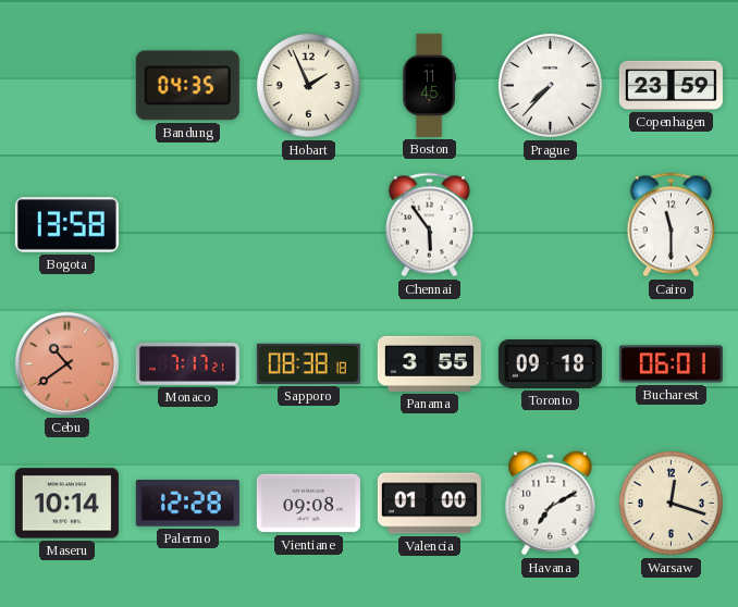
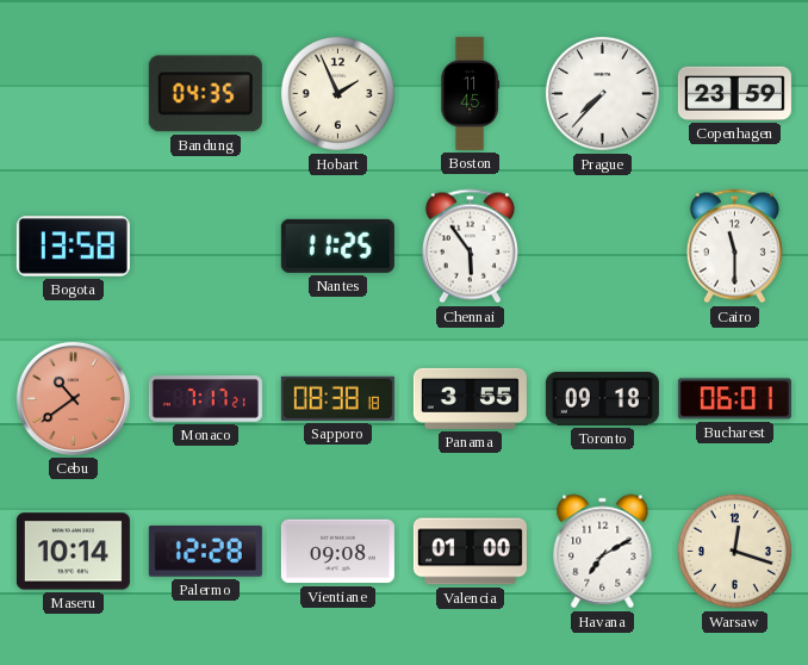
Nantes: none -> 11:25 (337, 246)
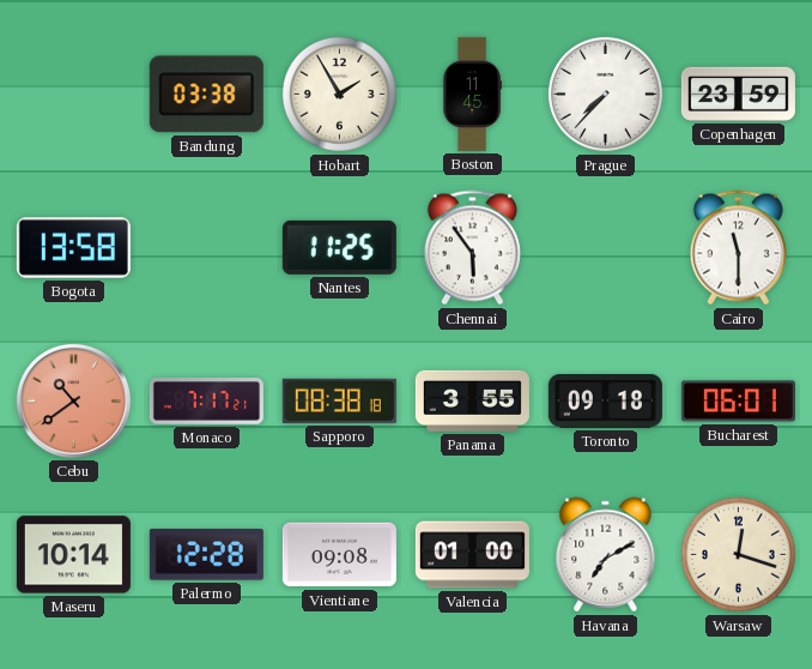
Bandung: 04:35 -> 03:38 (206, 95)
Hobart: 1:56 -> 1:55 (339, 94)
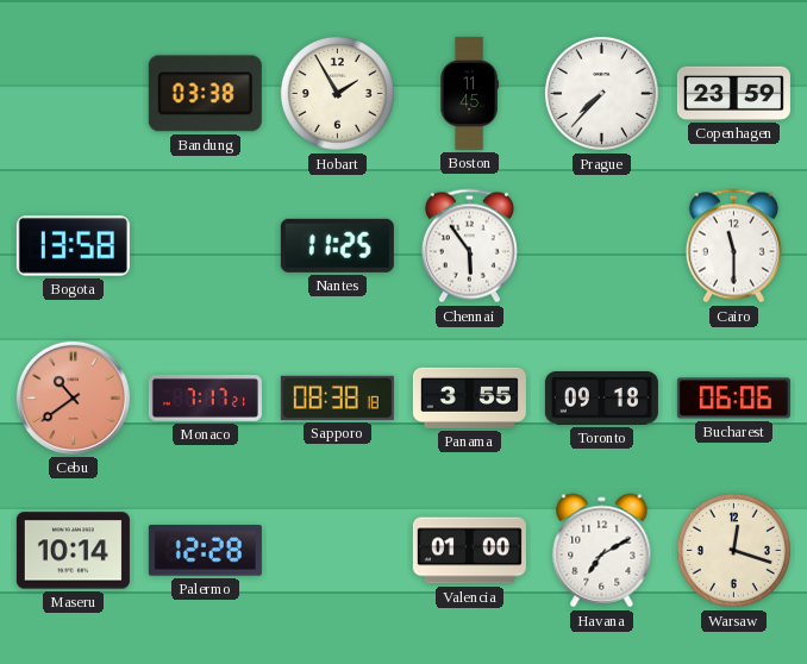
Bucharest: 06:01 -> 06:06 (733, 399)
Vientiane: 09:08 -> none (339, 555)
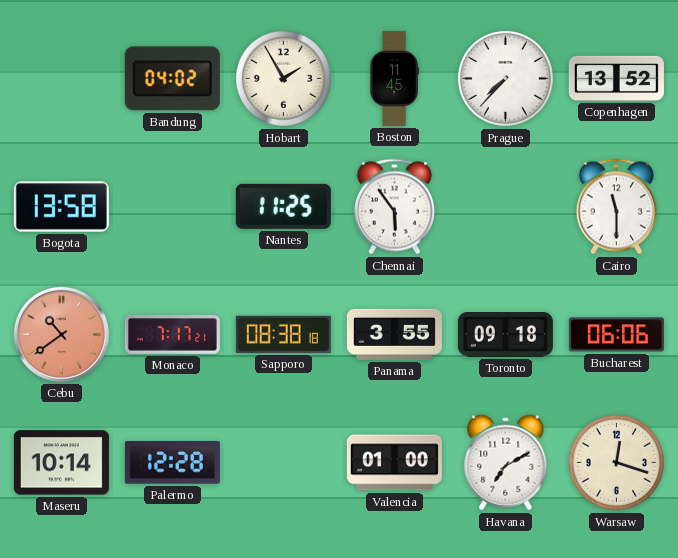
Bandung: 03:38 -> 04:02 (172, 79)
Copenhagen: 23:59 -> 13:52 (616, 78)
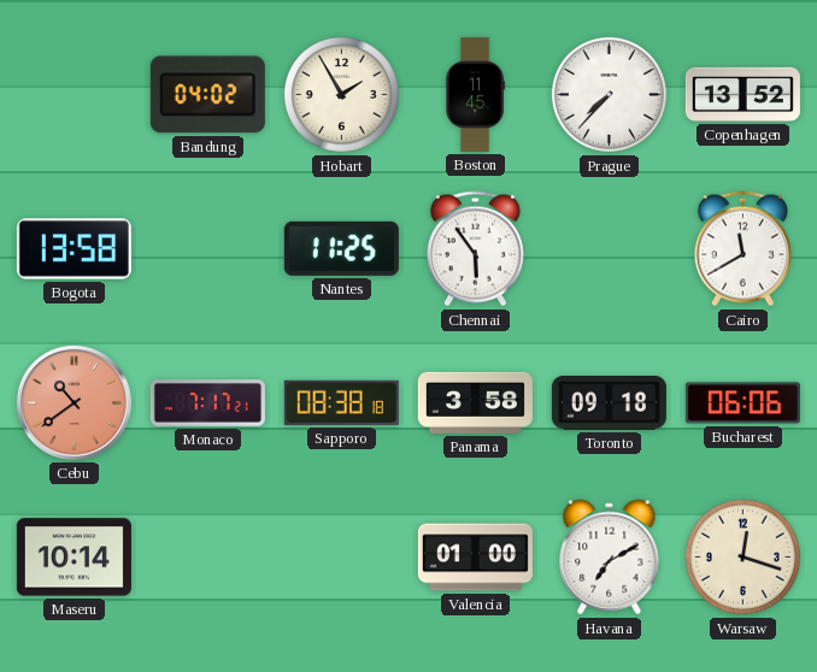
Cairo: 11:30 -> 11:40 (742, 249)
Panama: 3:55 -> 3:58 (475, 402)
Palermo: 12:28 -> none (172, 463)
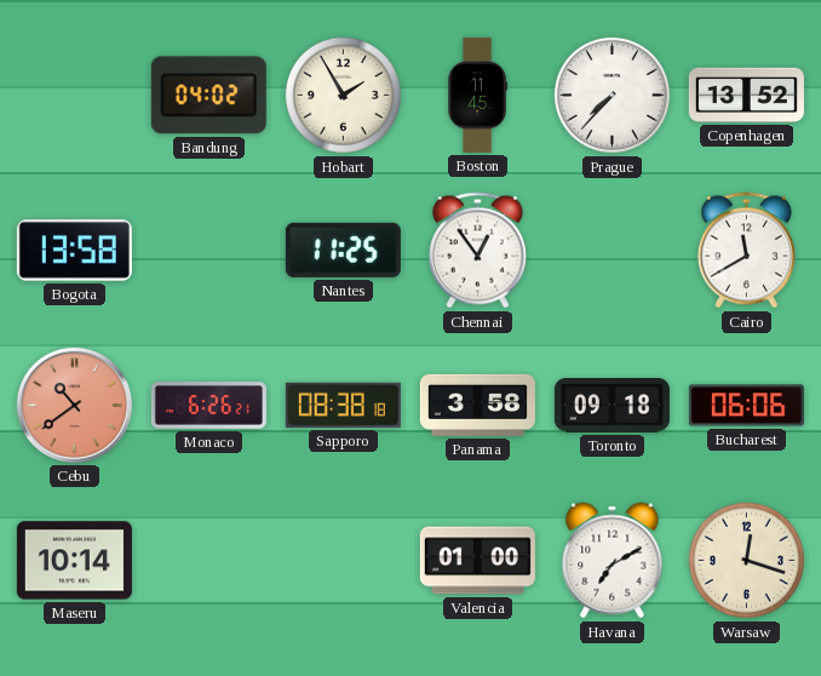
Chennai: 5:54 -> 12:54 (477, 251)
Monaco: 7:17 -> 6:26 (208, 406)
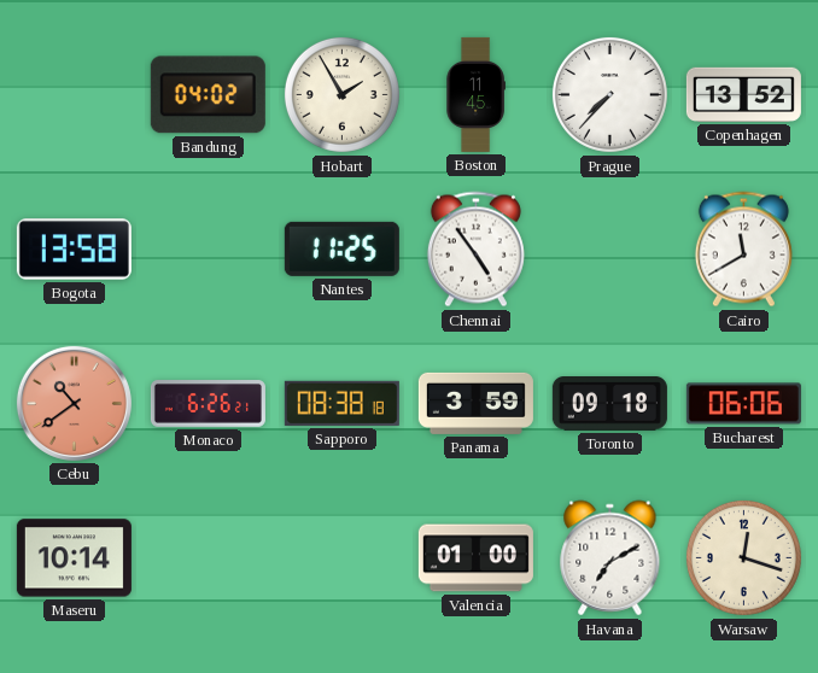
Chennai: 12:54 -> 4:54 (475, 250)
Panama: 3:58 -> 3:59 (475, 403)
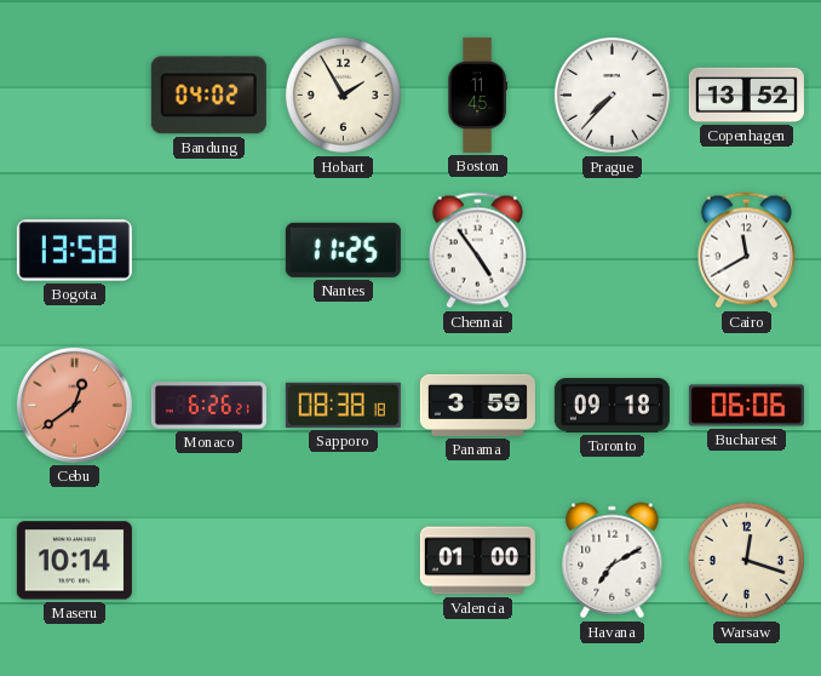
Cebu: 10:39 -> 12:39 (74, 405)
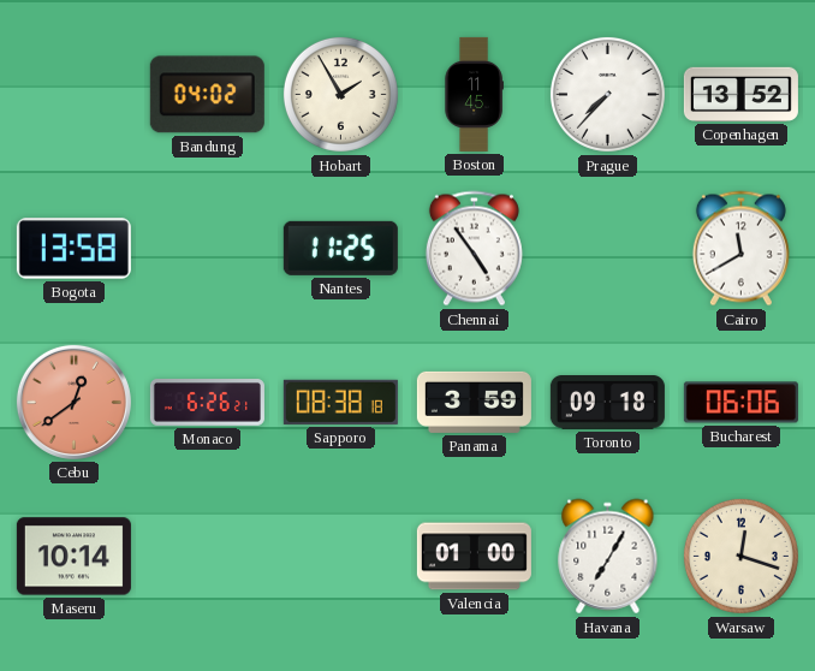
Havana: 7:10 -> 7:05 (608, 557)
